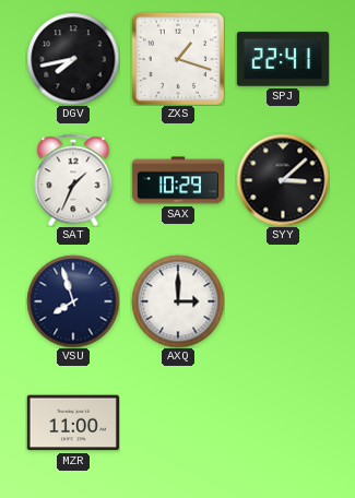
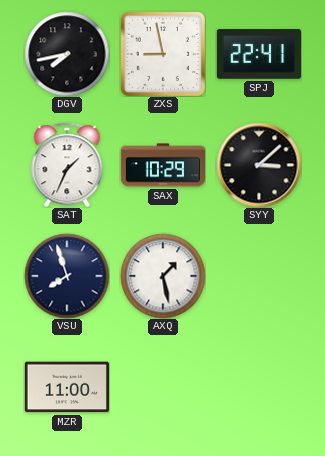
ZXS: 1:18 -> 8:58 (163, 54)
AXQ: 3:00 -> 1:28 (163, 276)
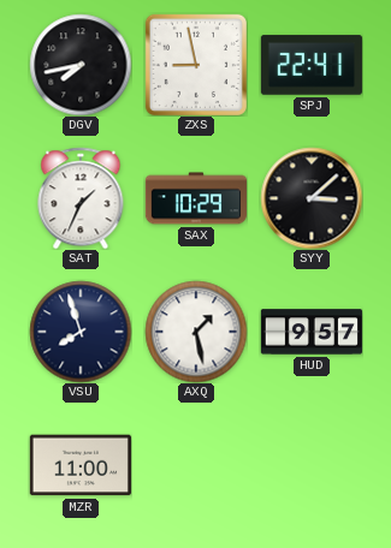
HUD: none -> 9:57 (310, 332)
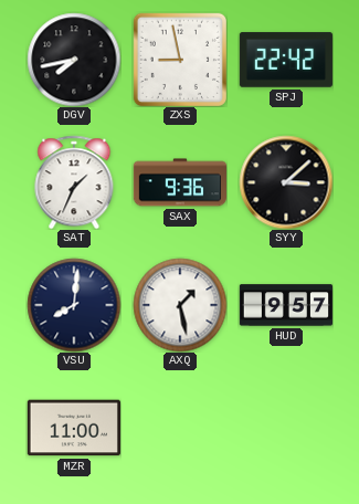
SPJ: 22:41 -> 22:42 (286, 60)
SAX: 10:29 -> 9:36 (179, 182)
VSU: 7:57 -> 8:01 (74, 305)
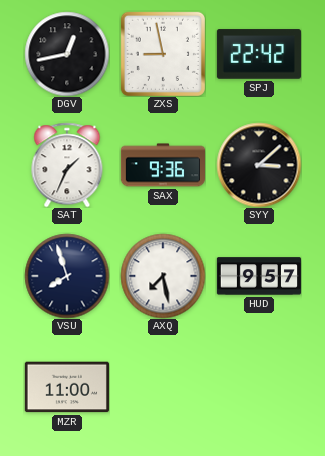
DGV: 7:43 -> 12:43 (67, 54)
VSU: 8:01 -> 7:57 (67, 276)
AXQ: 1:28 -> 7:28 (163, 276)
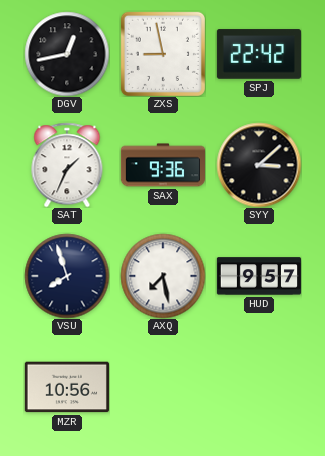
MZR: 11:00 -> 10:56 (67, 387)
